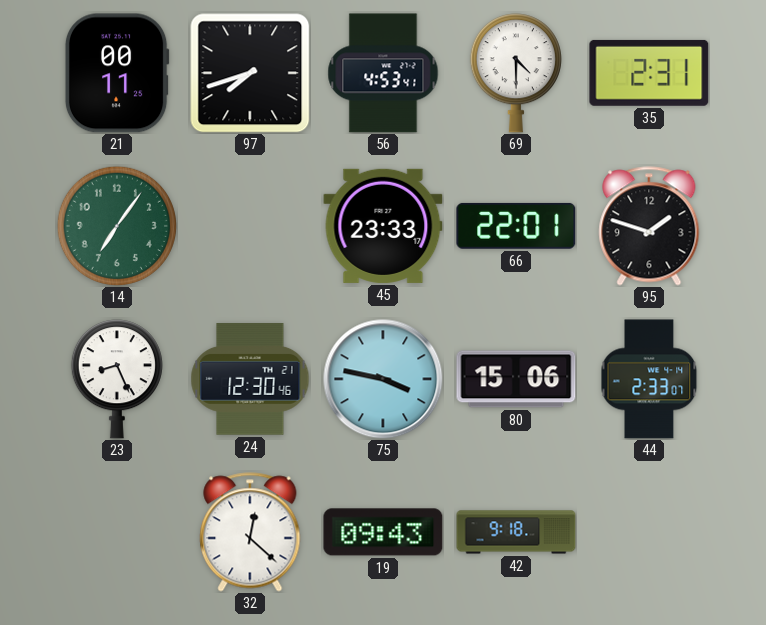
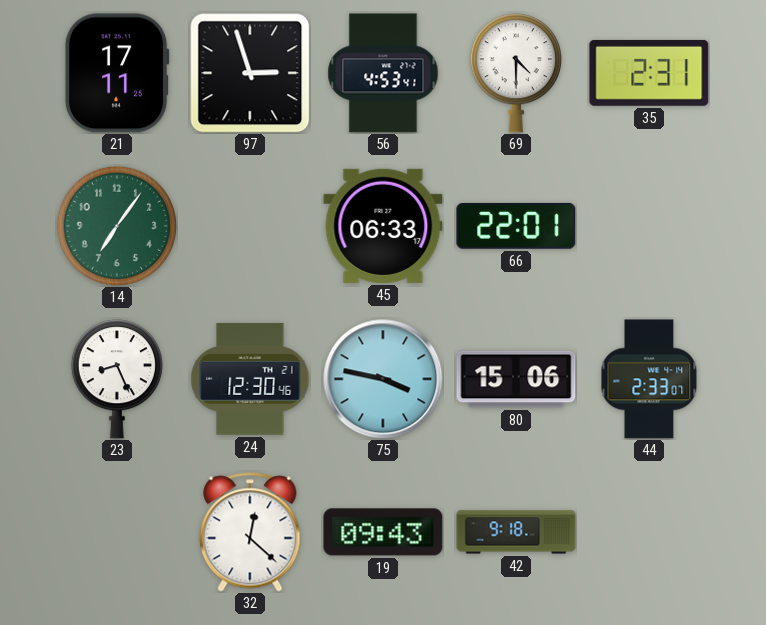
21: 00:11 -> 17:11 (117, 73)
97: 7:42 -> 2:57 (250, 73)
45: 23:33 -> 06:33 (383, 226)
95: 1:48 -> none (649, 226)
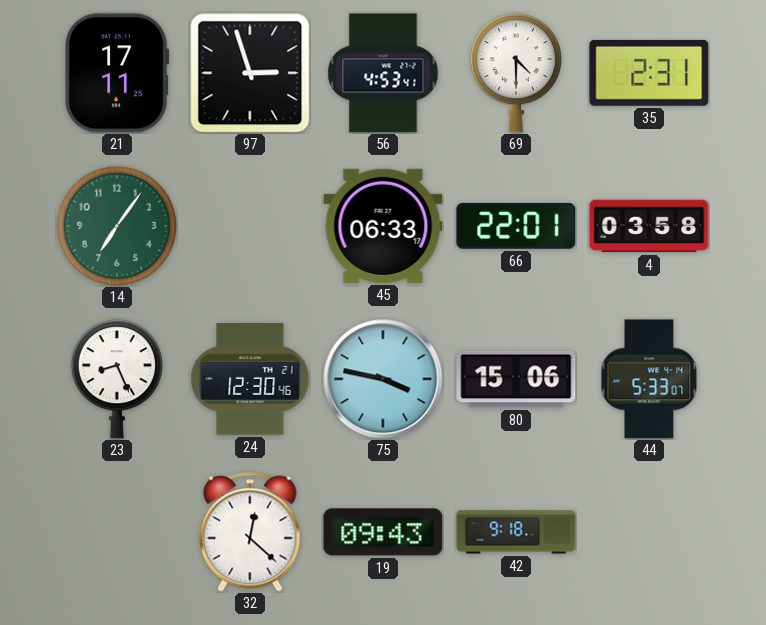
4: none -> 03:58 (649, 226)
44: 2:33 -> 5:33 (649, 379)
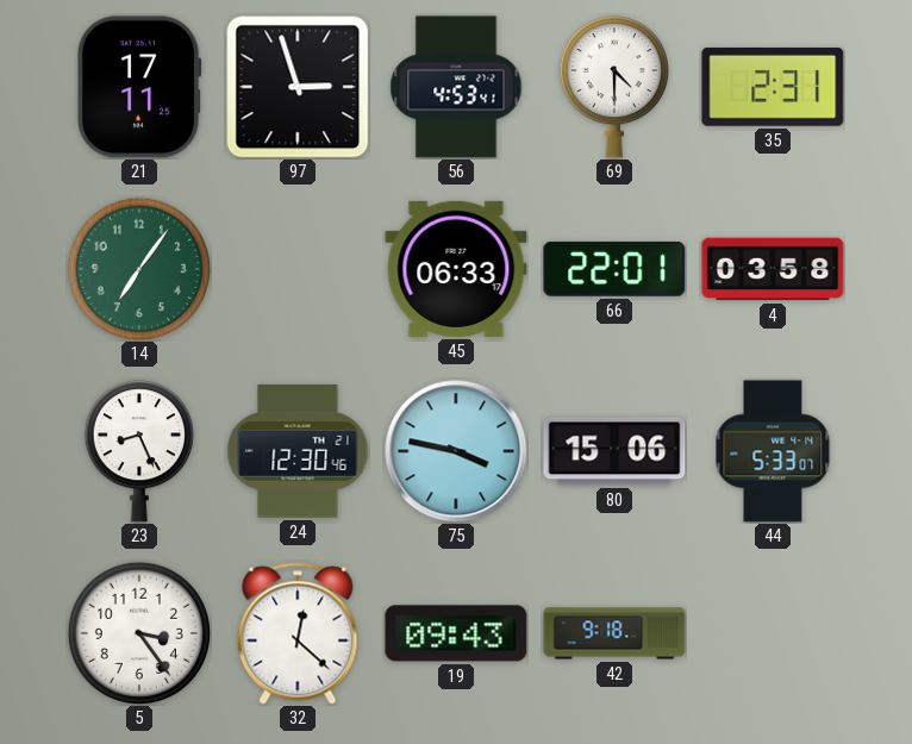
5: none -> 3:24 (139, 633)
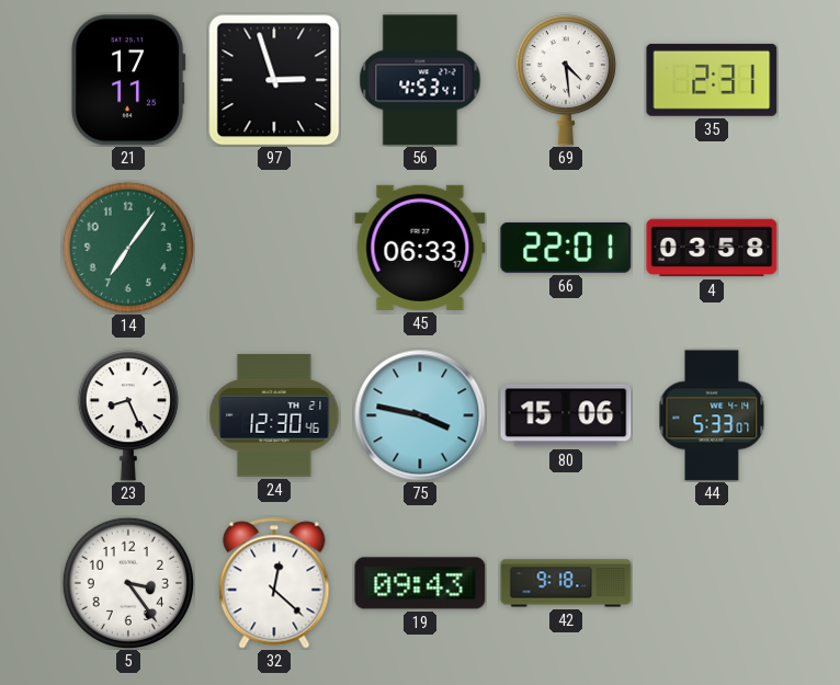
69: 4:30 -> 4:29 (566, 80)
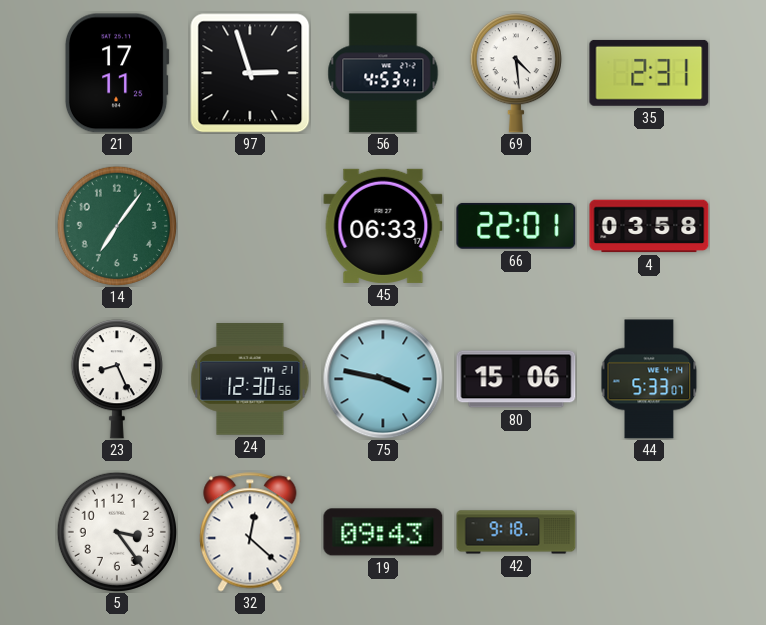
24: 12:30:46 -> 12:30:56 (250, 379)
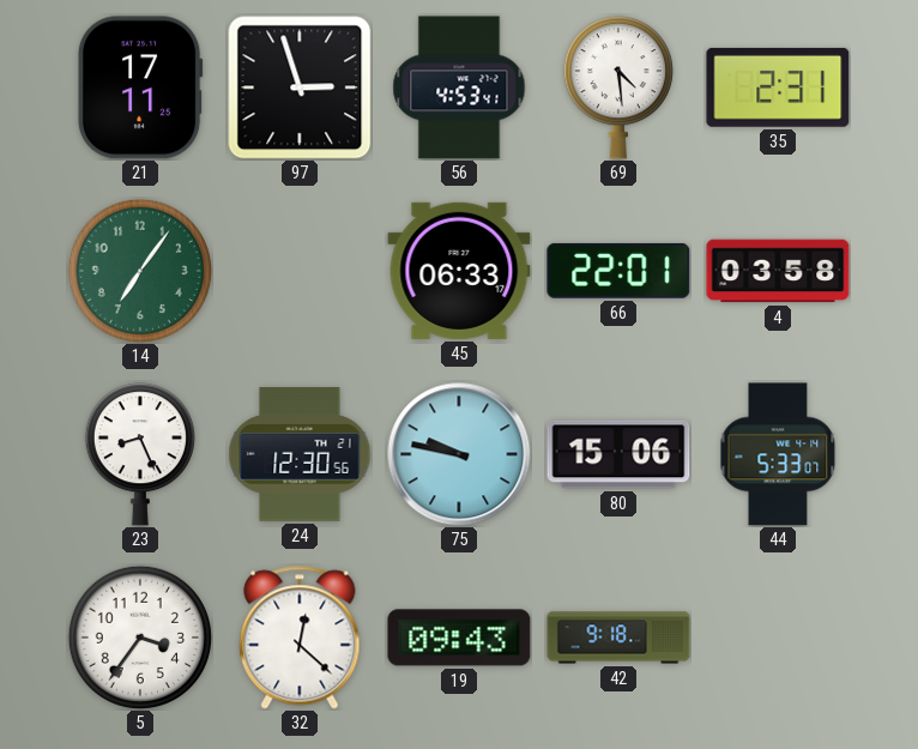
75: 3:47 -> 9:47 (459, 454)
5: 3:24 -> 3:36 (140, 638)
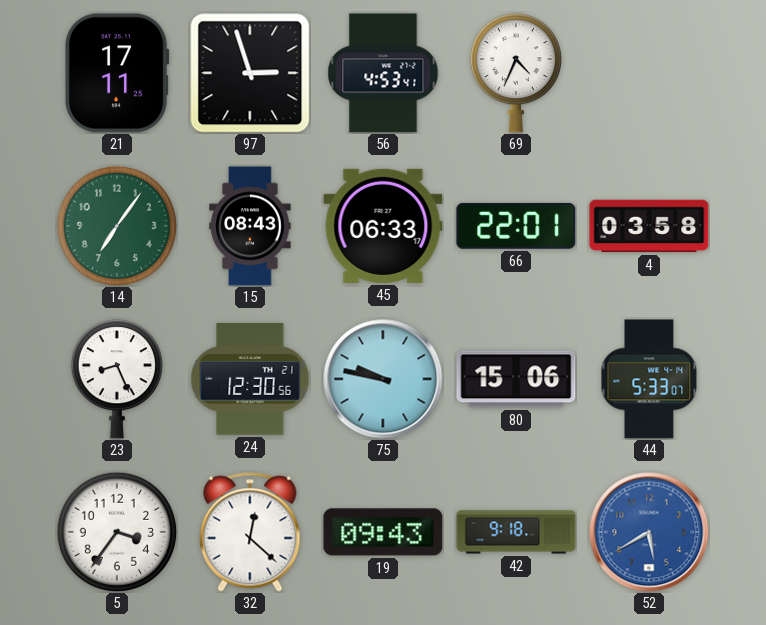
69: 4:29 -> 4:34 (516, 73)
35: 2:31 -> none (778, 87)
15: none -> 08:43 (250, 226)
52: none -> 5:40 (649, 532)
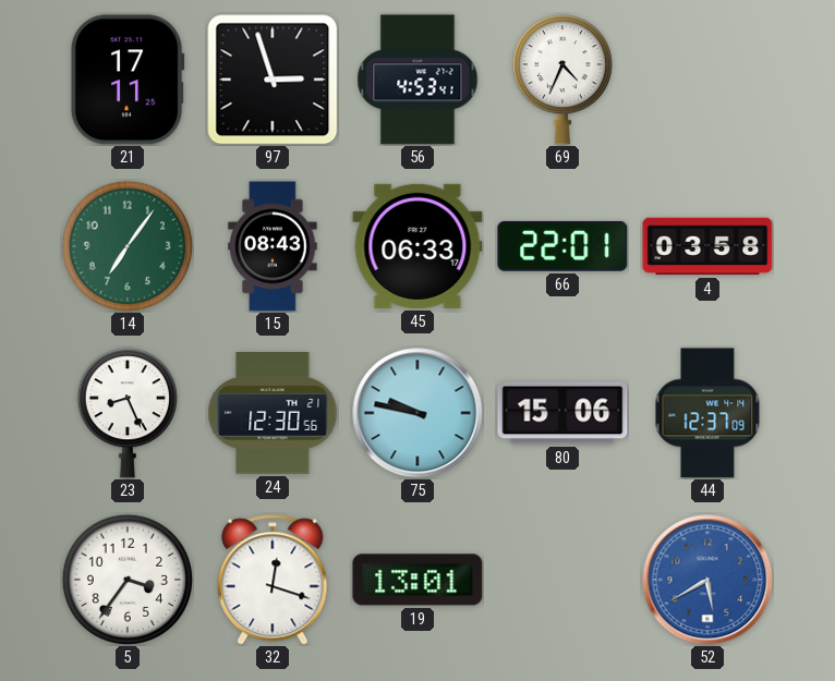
44: 5:33 -> 12:37 (707, 413)
32: 12:22 -> 12:18 (273, 580)
19: 09:43 -> 13:01 (417, 580)
42: 9:18 -> none (516, 532)
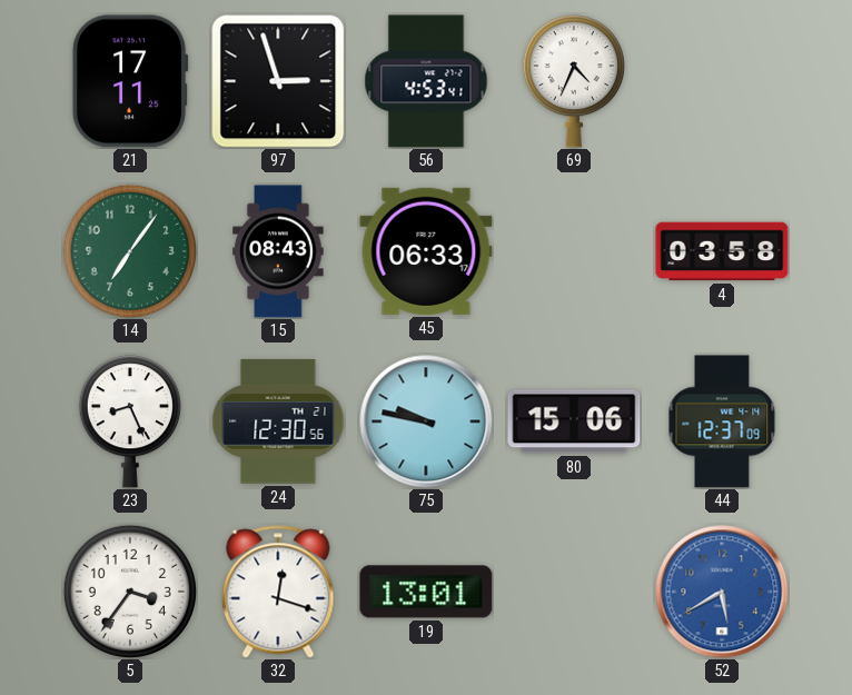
66: 22:01 -> none (562, 246)
